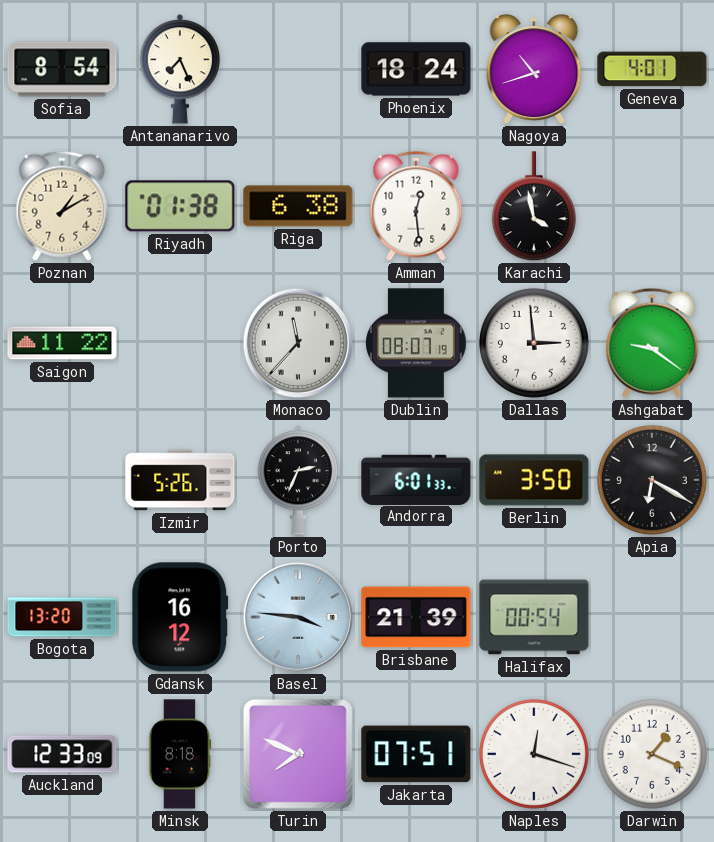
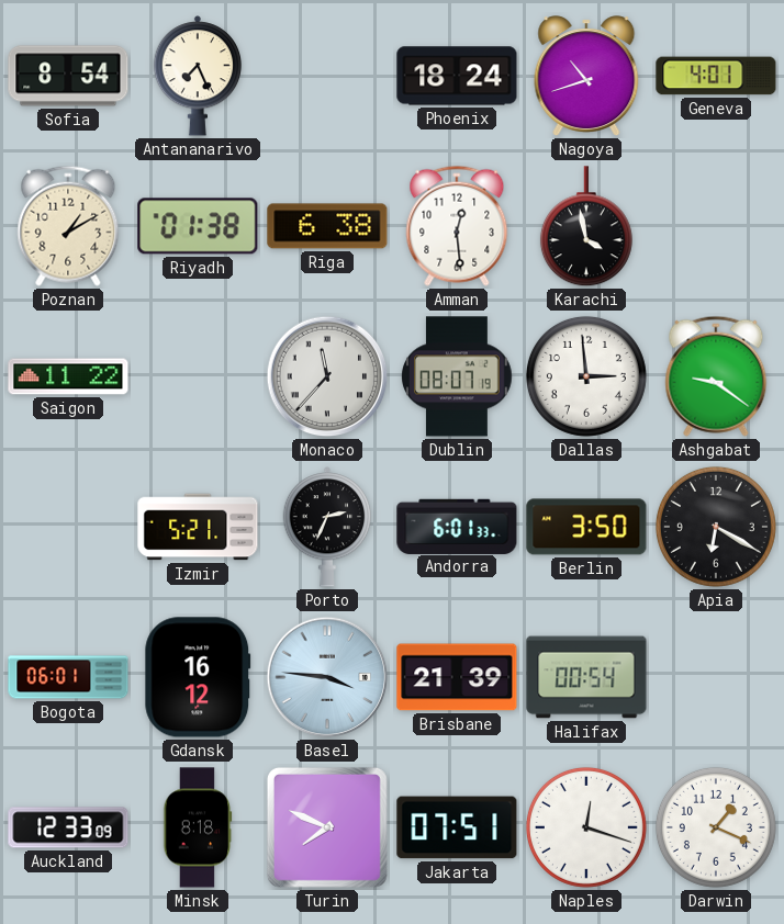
Izmir: 5:26 -> 5:21 (198, 527)
Bogota: 13:20 -> 06:01 (68, 677)
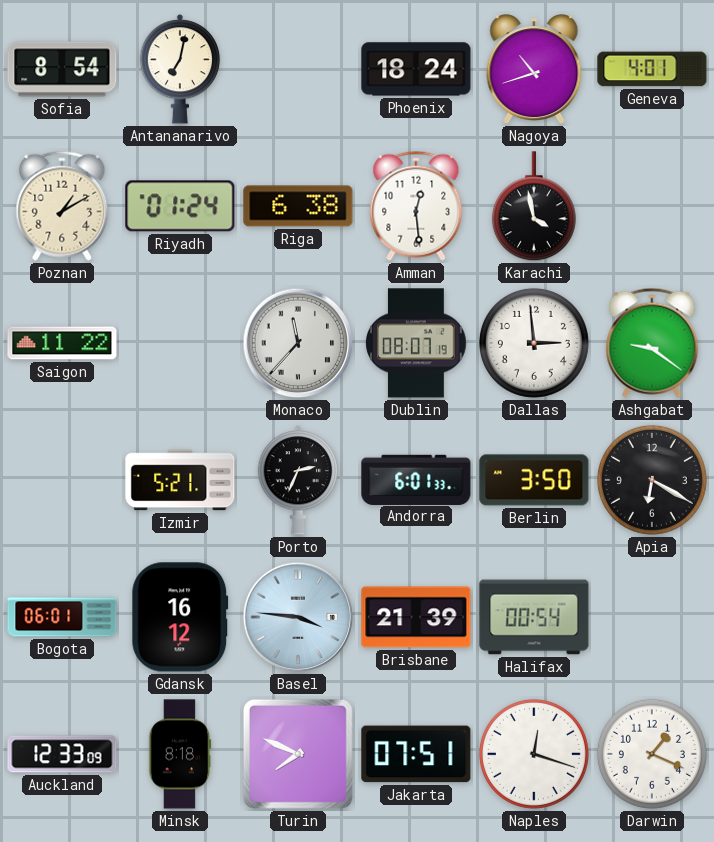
Antananarivo: 7:26 -> 7:02 (180, 69)
Riyadh: 01:38 -> 01:24 (180, 206)
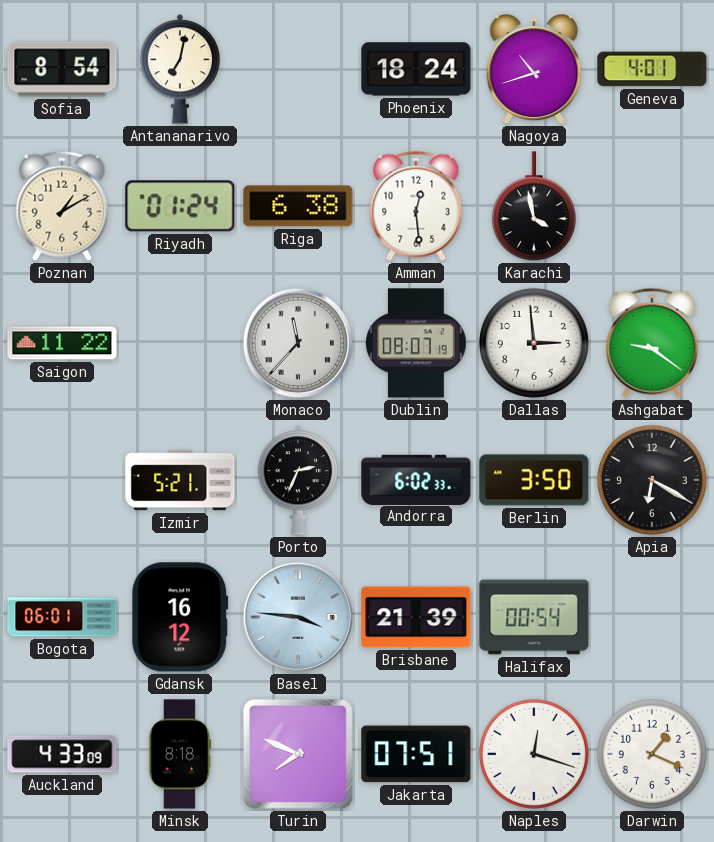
Andorra: 6:01 -> 6:02 (416, 479)
Auckland: 12:33 -> 4:33 (62, 754)
